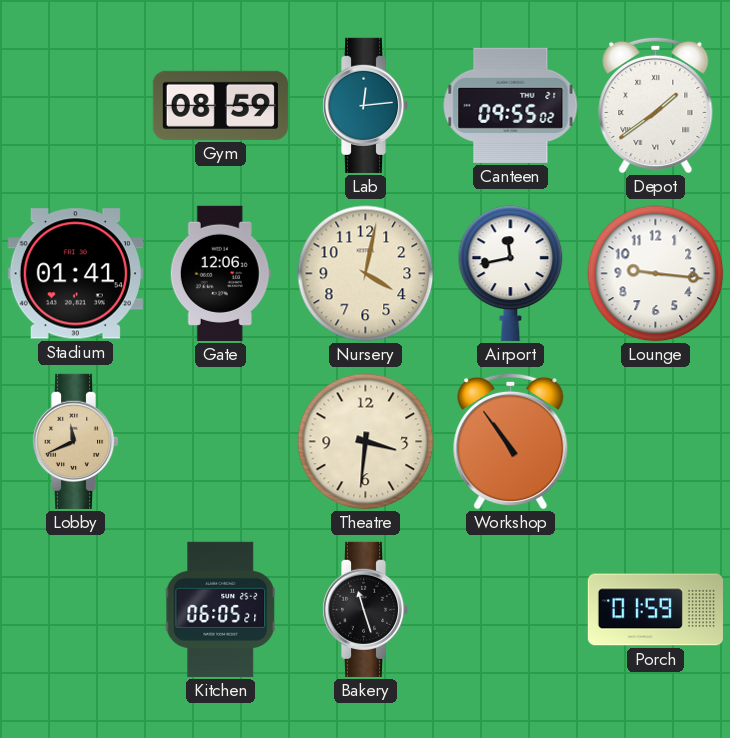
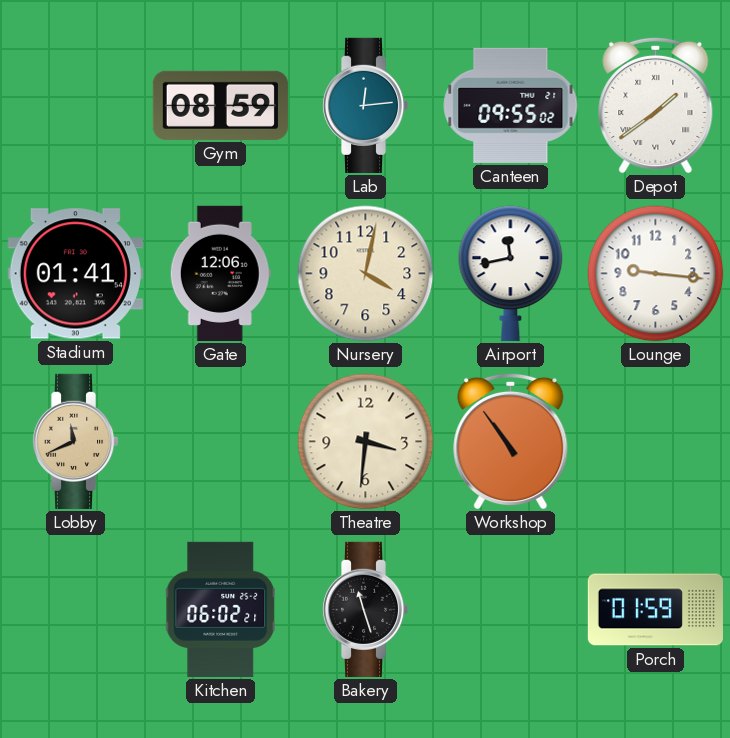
Kitchen: 06:05 -> 06:02 (221, 609)
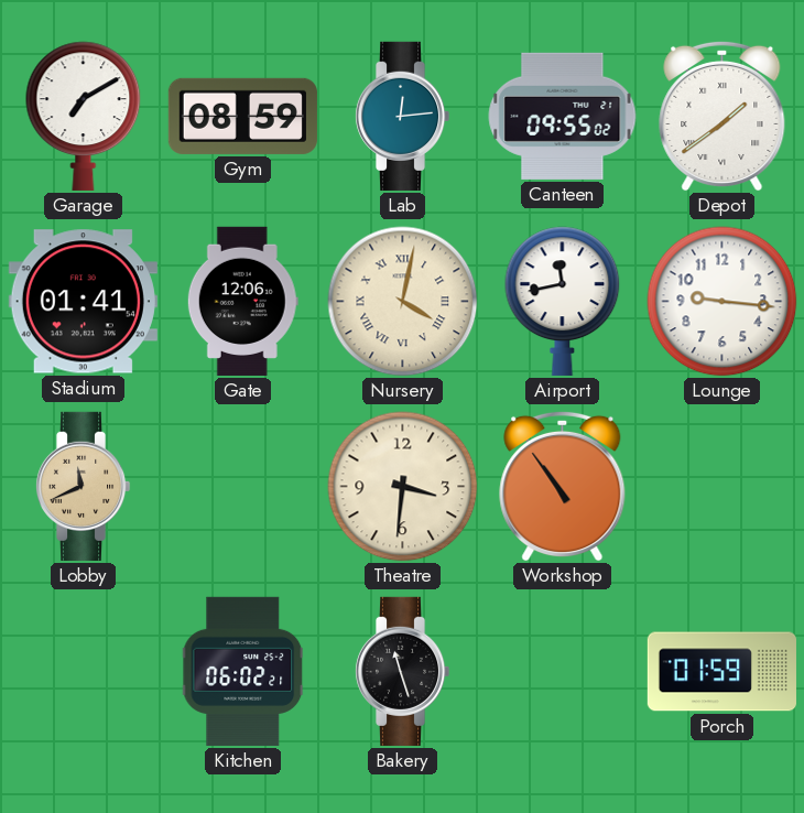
Garage: none -> 7:10 (84, 116)
Nursery numerals: Arabic -> Roman (403, 302)
